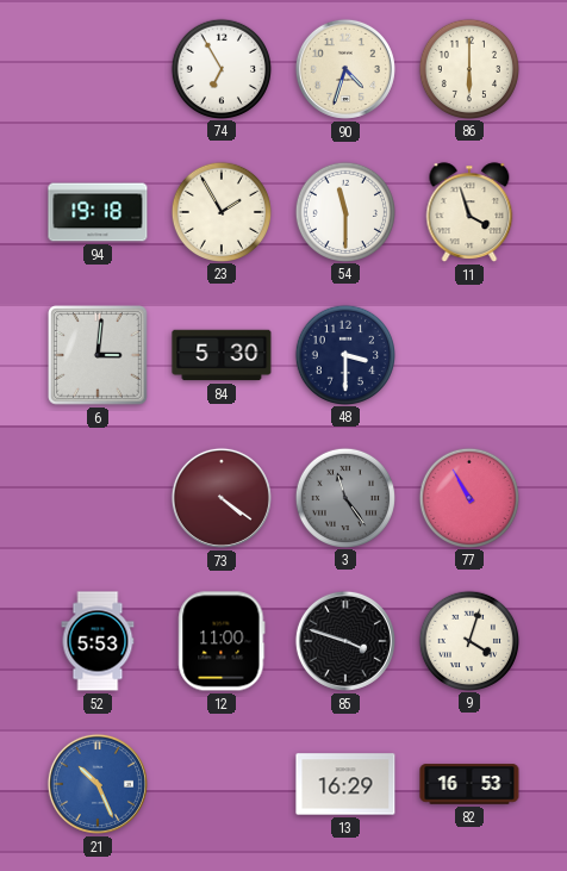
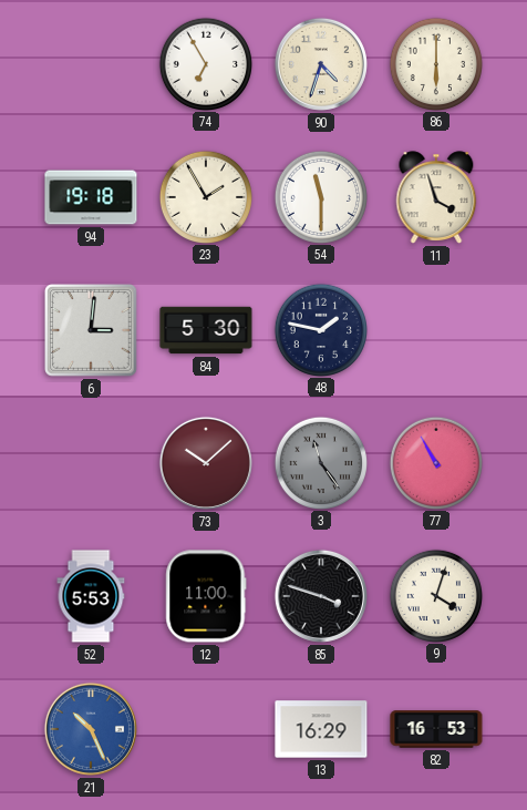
48: 3:30 -> 1:47 (320, 329)
73: 4:21 -> 10:08 (206, 463)
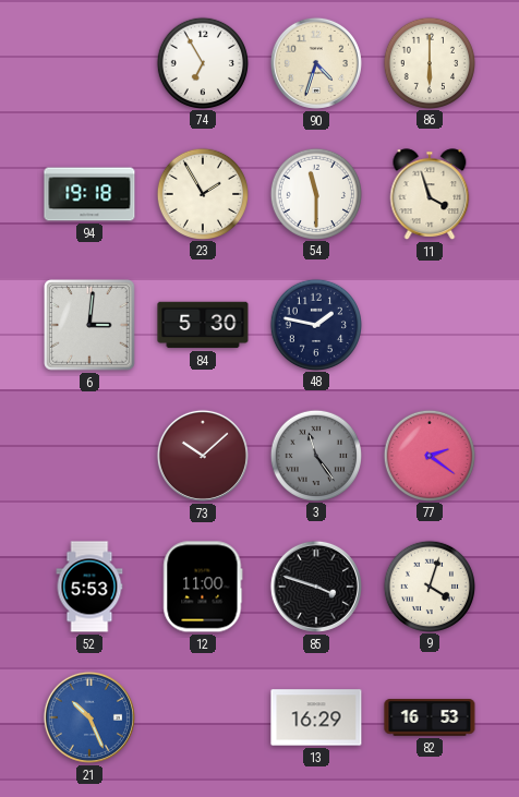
77: 10:55 -> 2:21 (429, 455)
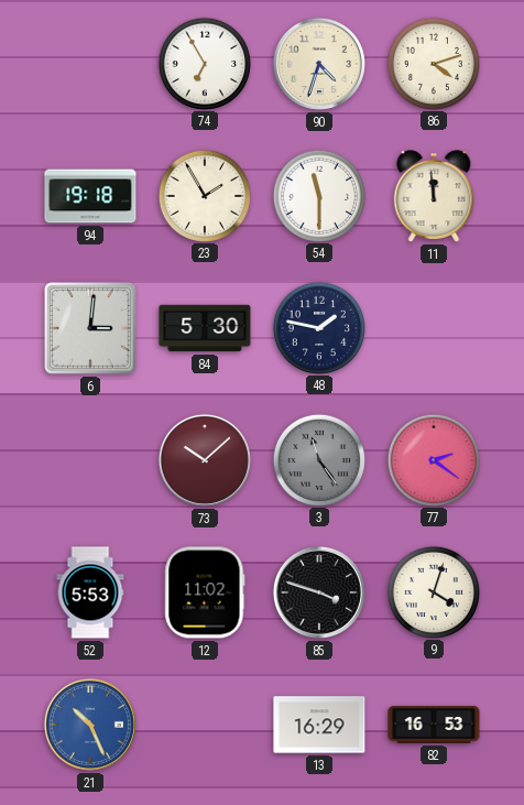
86: 6:00 -> 4:12 (433, 63)
11: 3:57 -> 11:59 (434, 196)
12: 11:00 -> 11:02 (205, 592)
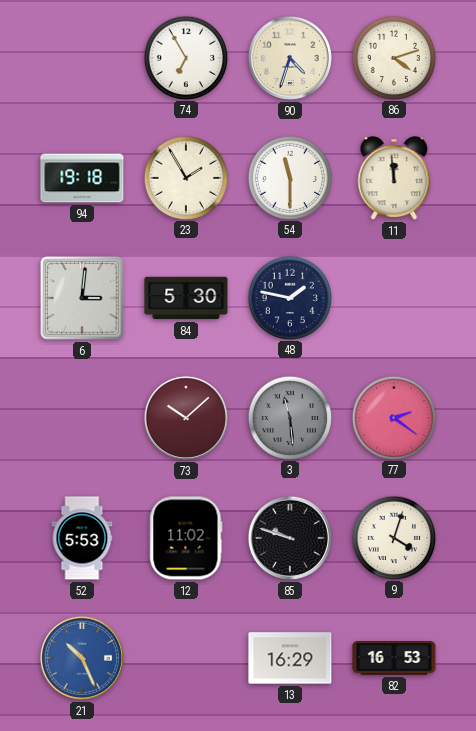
3: 11:24 -> 11:29 (289, 417)
85: 3:48 -> 9:48 (290, 538)
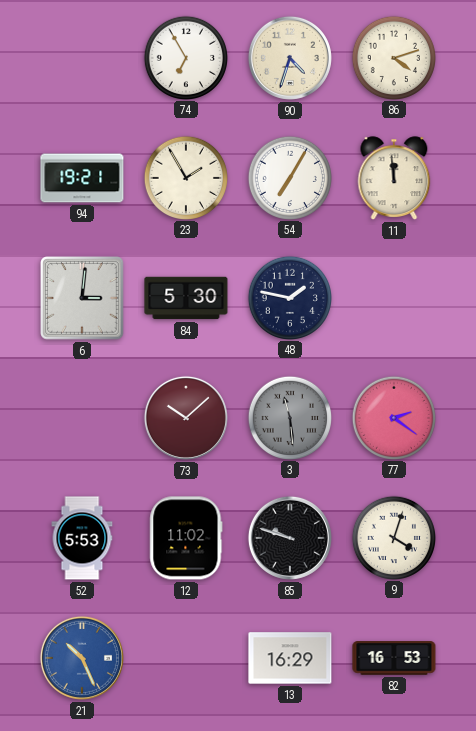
94: 19:18 -> 19:21 (82, 178)
54: 11:30 -> 7:05 (289, 177)
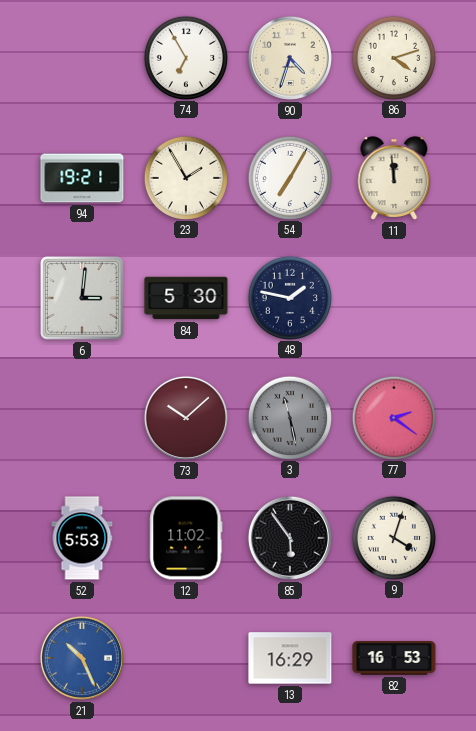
3: 11:29 -> 11:28 (289, 417)
85: 9:48 -> 5:54 (290, 538)
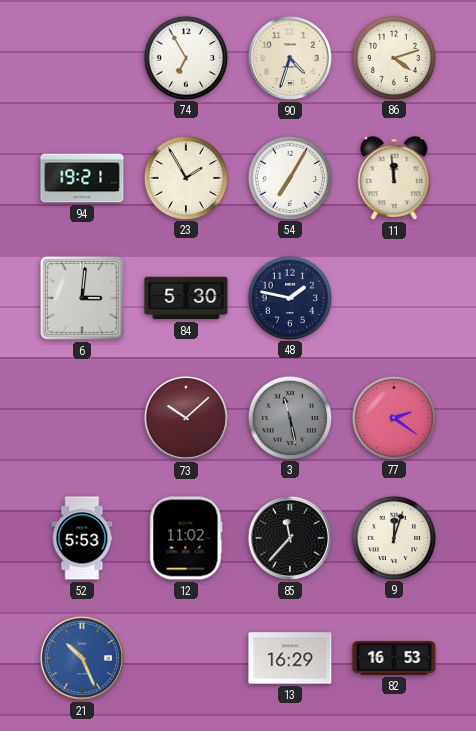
85: 5:54 -> 11:37 (290, 538)
9: 4:03 -> 12:03 (393, 537)
